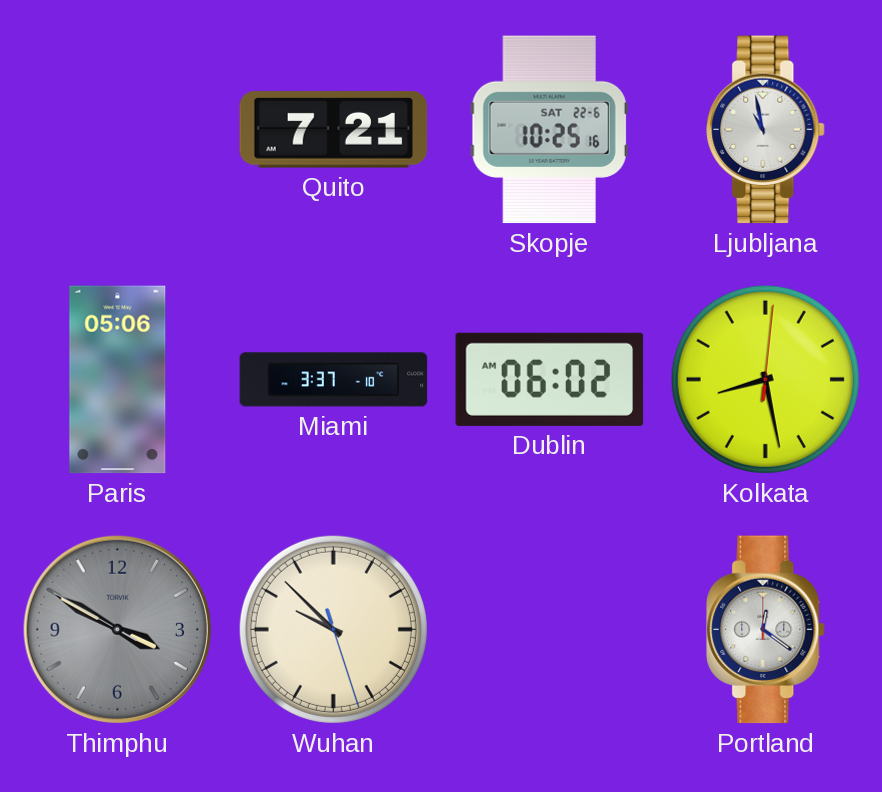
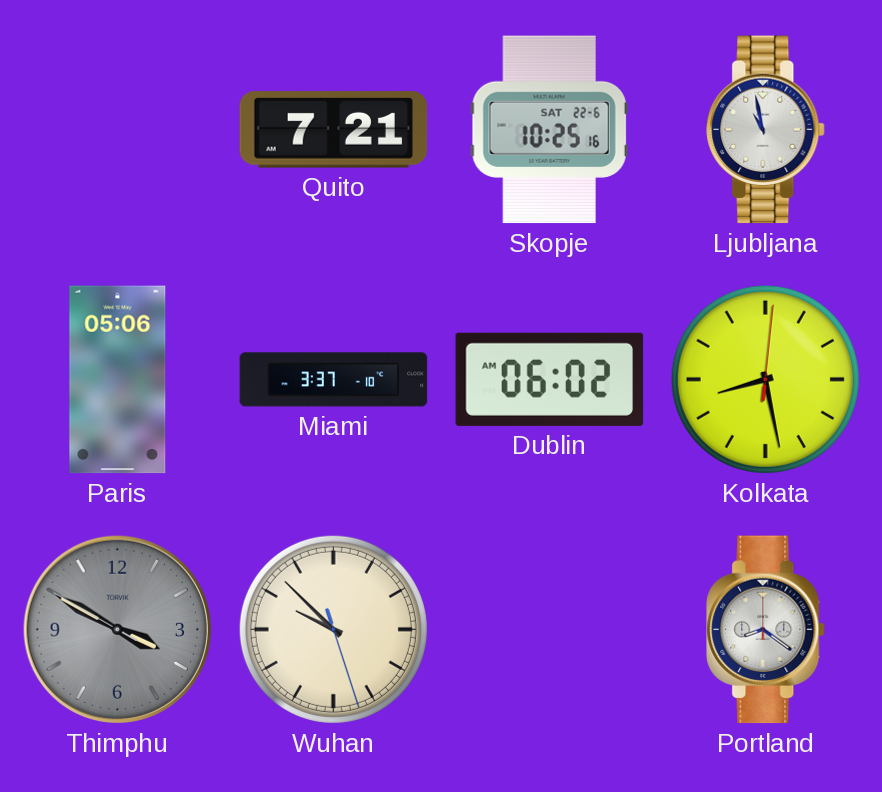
Portland: 12:21 -> 8:21 (766, 630)
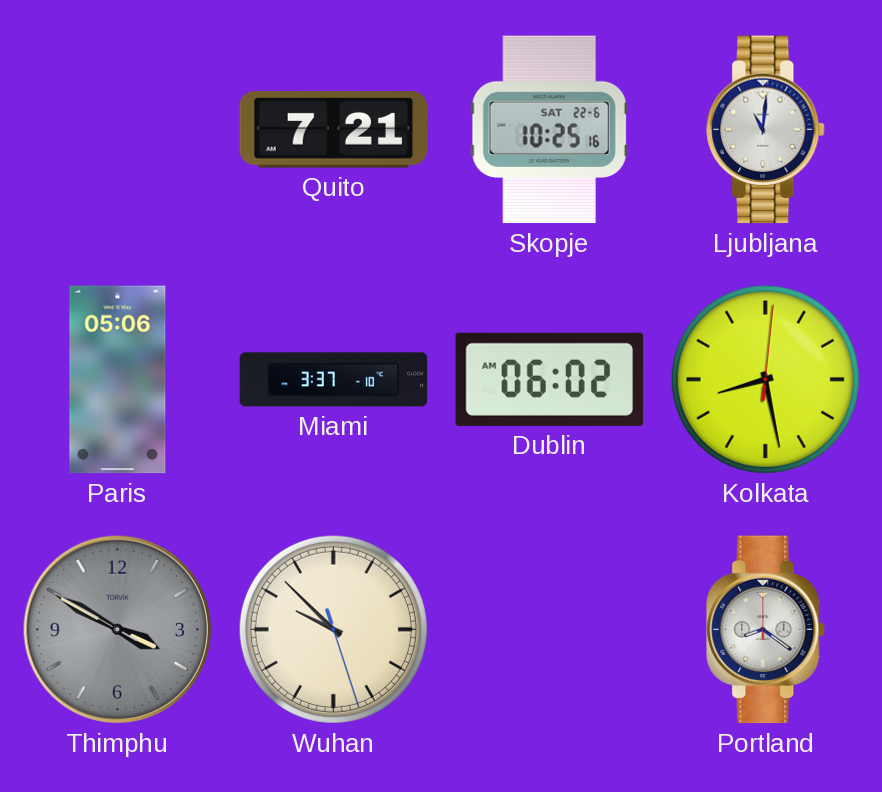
Ljubljana: 10:58 -> 11:01 (766, 130)
